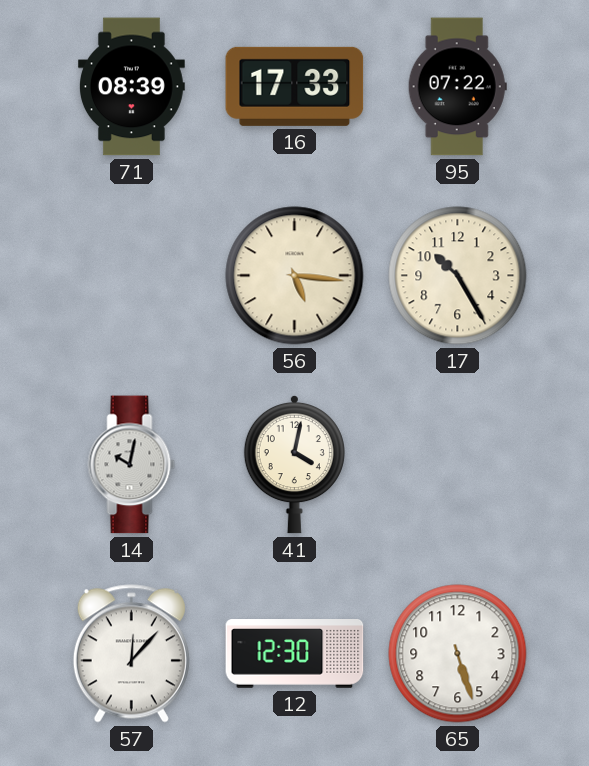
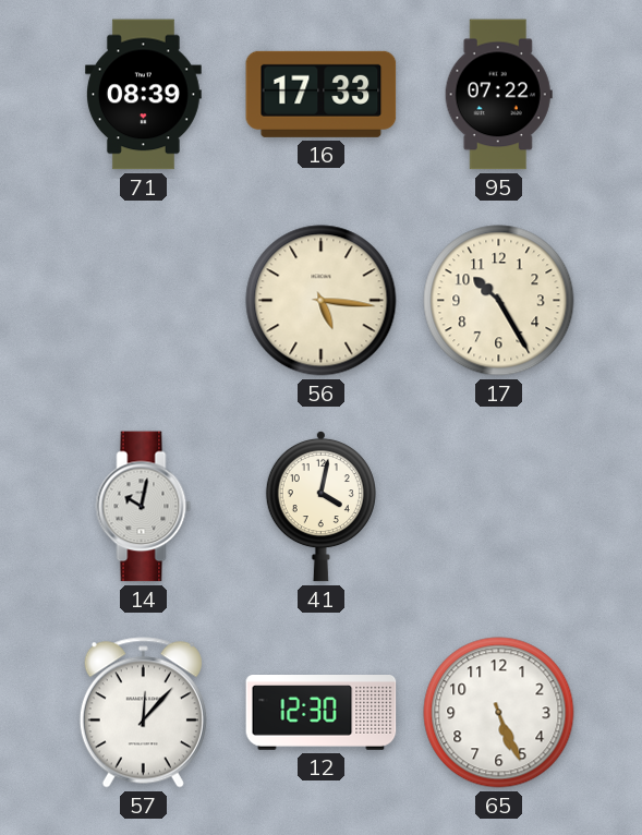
65: 5:27 -> 5:26 (499, 713)
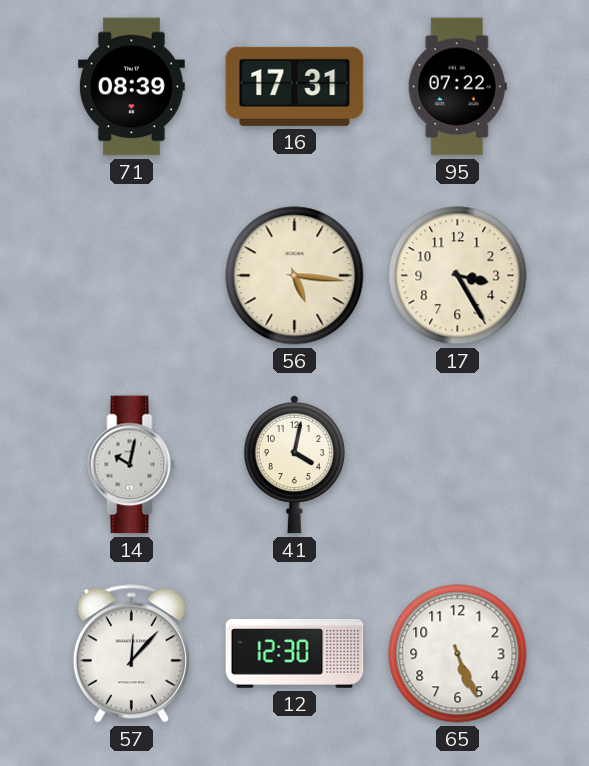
16: 17:33 -> 17:31 (295, 86)
17: 10:25 -> 3:25 (458, 276)
